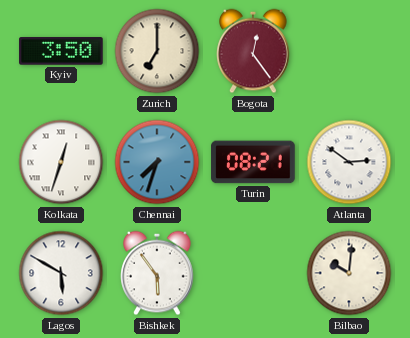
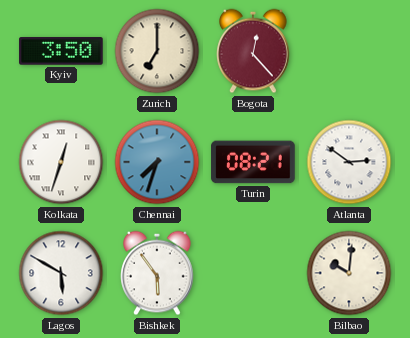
Bogota: 12:24 -> 12:23 (253, 51)
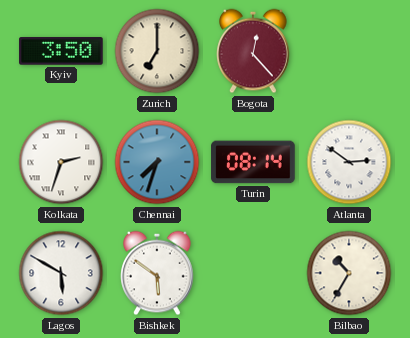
Kolkata: 12:33 -> 2:33 (61, 162)
Turin: 08:21 -> 08:14 (253, 162)
Bishkek: 5:54 -> 5:51 (157, 273)
Bilbao: 10:01 -> 10:35 (349, 273)
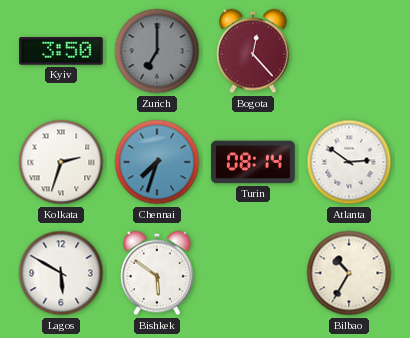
Zurich dial: cream -> grey (157, 51)
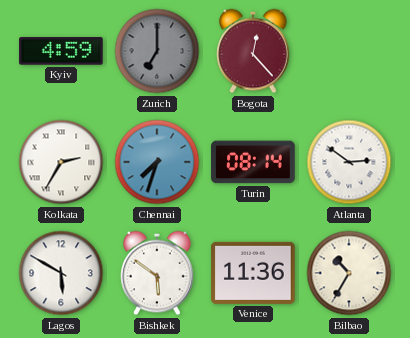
Kyiv: 3:50 -> 4:59 (61, 51)
Kolkata: 2:33 -> 2:35 (61, 162)
Venice: none -> 11:36 (253, 273)
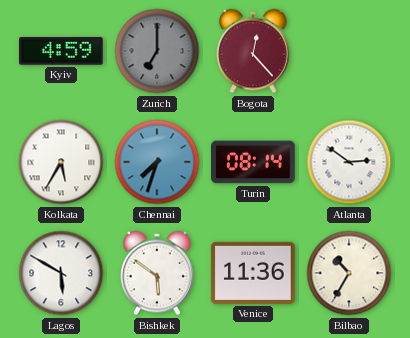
Kolkata: 2:35 -> 5:35 (61, 162)
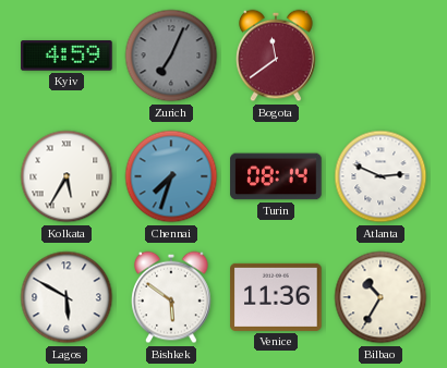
Zurich: 7:00 -> 7:04 (171, 56)
Bogota: 12:23 -> 11:39 (276, 56)
Atlanta: 2:51 -> 2:49 (380, 176)
